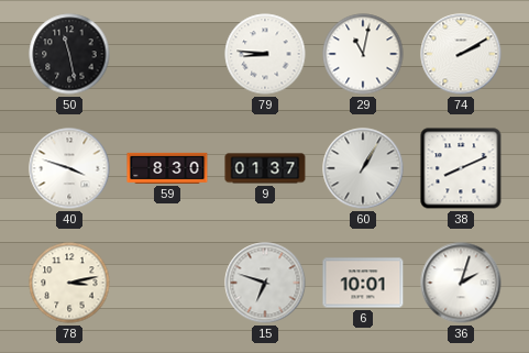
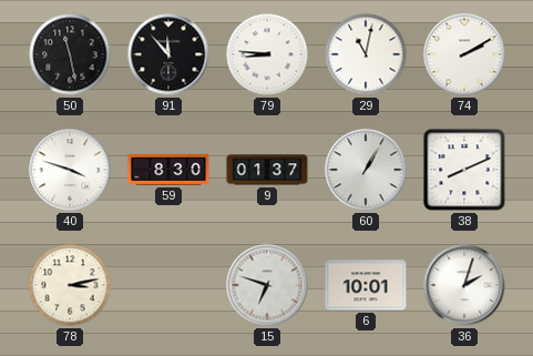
91: none -> 11:53 (168, 54)
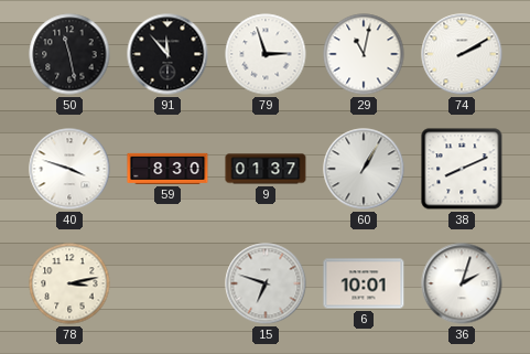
79: 8:46 -> 2:57 (266, 54)
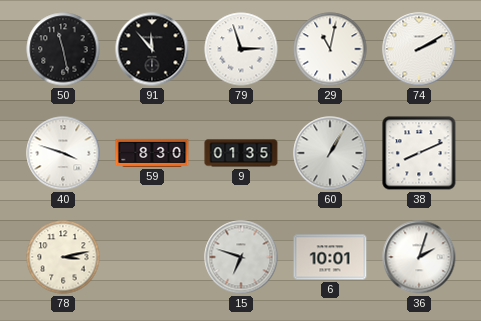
9: 01:37 -> 01:35 (241, 153)
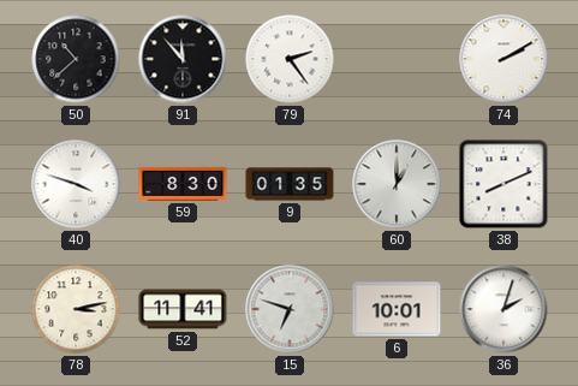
50: 11:28 -> 10:38 (76, 59)
79: 2:57 -> 2:24 (290, 59)
29: 11:02 -> none (330, 49)
60: 1:05 -> 1:00 (397, 184)
52: none -> 11:41 (183, 309)
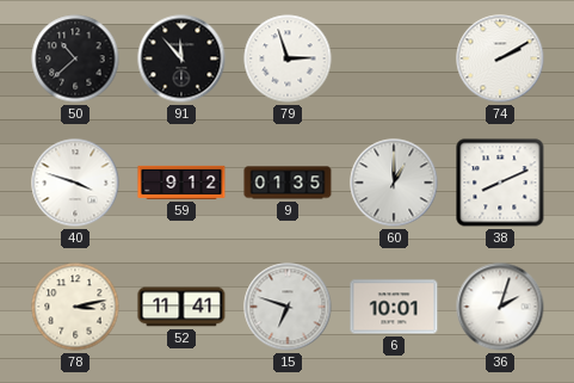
79: 2:24 -> 2:57 (288, 58)
59: 8:30 -> 9:12 (181, 183)
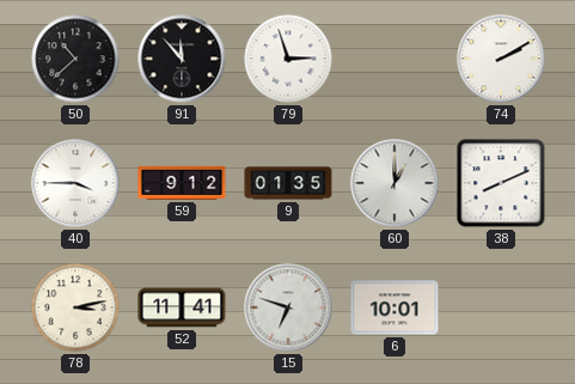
40: 3:48 -> 3:45 (75, 183)
36: 2:03 -> none (500, 307)
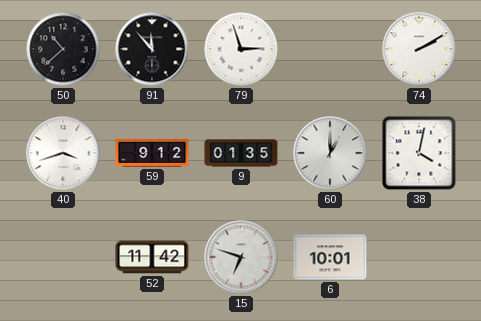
40: 3:45 -> 3:42 (63, 153)
38: 8:11 -> 4:02 (419, 153)
78: 3:13 -> none (75, 307)
52: 11:41 -> 11:42 (152, 257)
